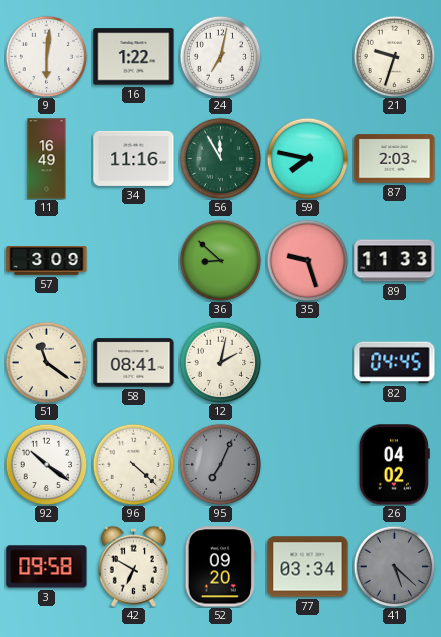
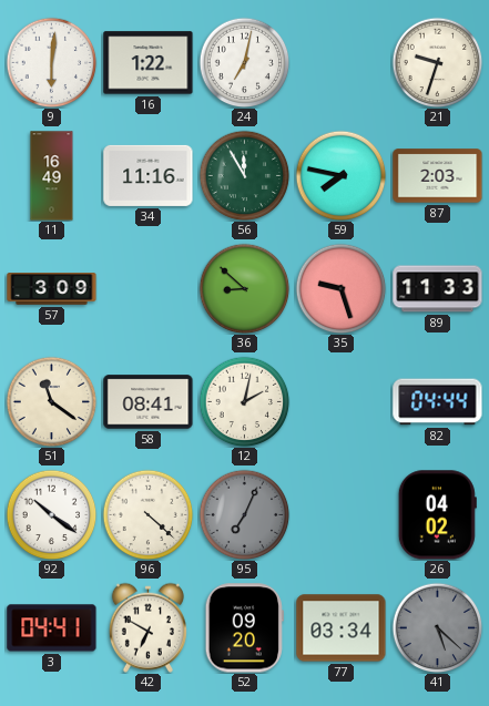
82: 04:45 -> 04:44 (438, 402)
3: 09:58 -> 04:41 (52, 628)
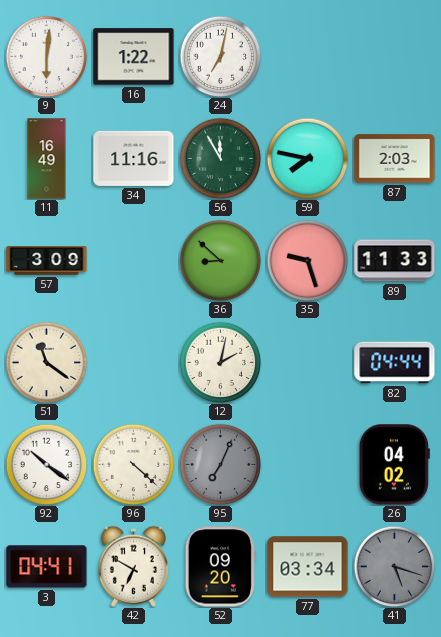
21: 9:33 -> none (437, 62)
58: 08:41 -> none (149, 402)
41: 5:22 -> 5:18 (394, 566)
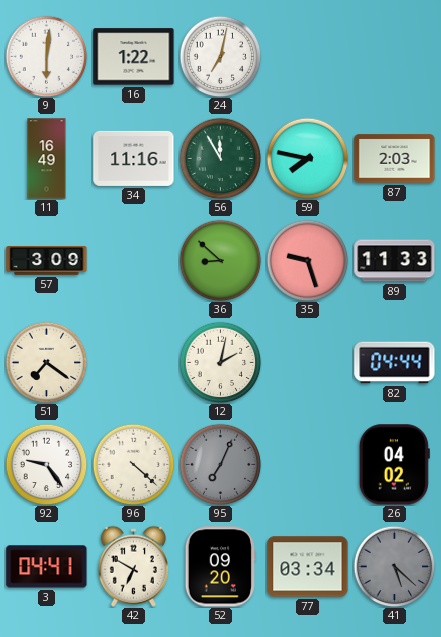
51: 11:21 -> 7:21 (46, 362)
92: 10:21 -> 9:24 (46, 464)
41: 5:18 -> 5:22 (394, 566)
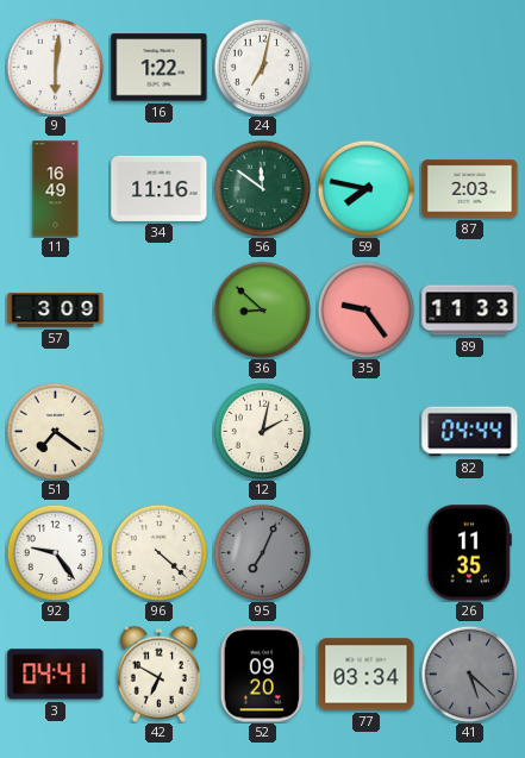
56: 11:55 -> 11:51 (262, 188)
35: 9:27 -> 9:24 (365, 309)
26: 04:02 -> 11:35 (469, 553)
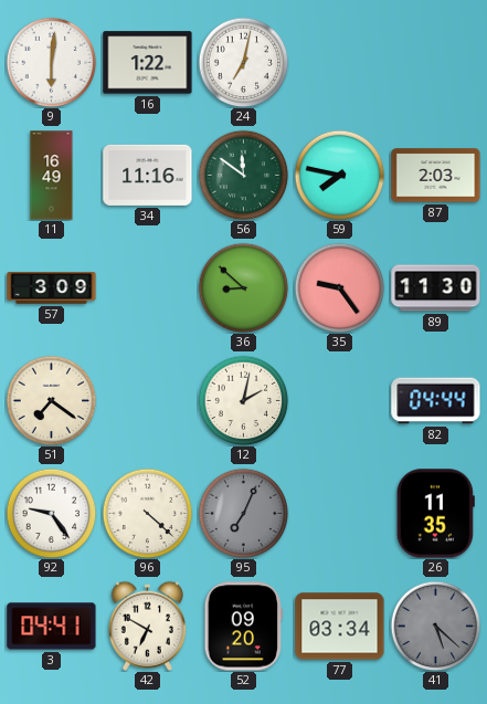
89: 11:33 -> 11:30 (436, 288)
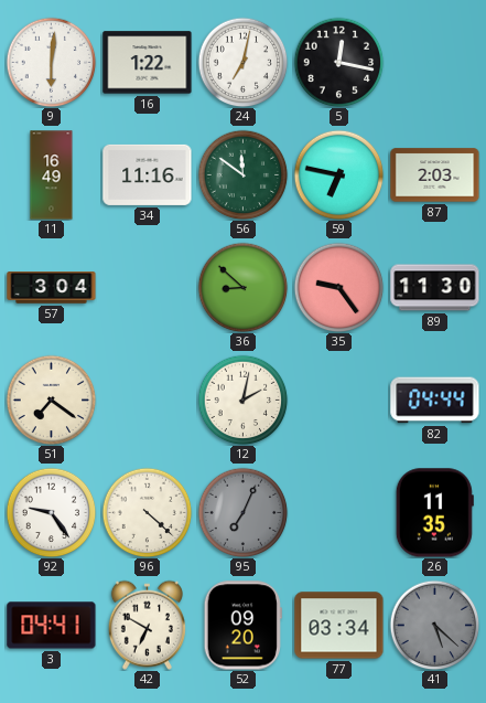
5: none -> 12:17 (338, 62)
59: 7:47 -> 6:47 (338, 174)
57: 3:09 -> 3:04 (52, 288)
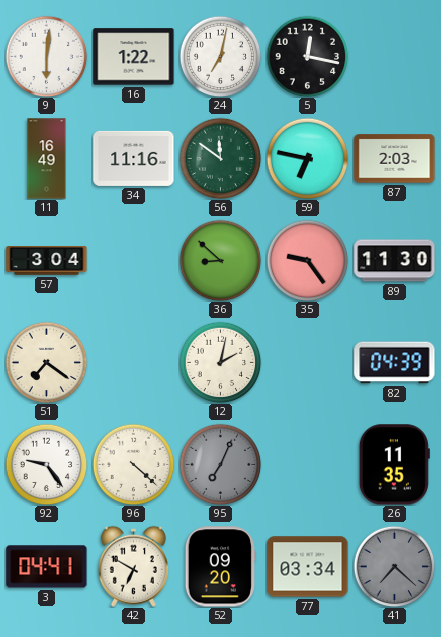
82: 04:44 -> 04:39 (395, 363)
41: 5:22 -> 7:22 (394, 566)
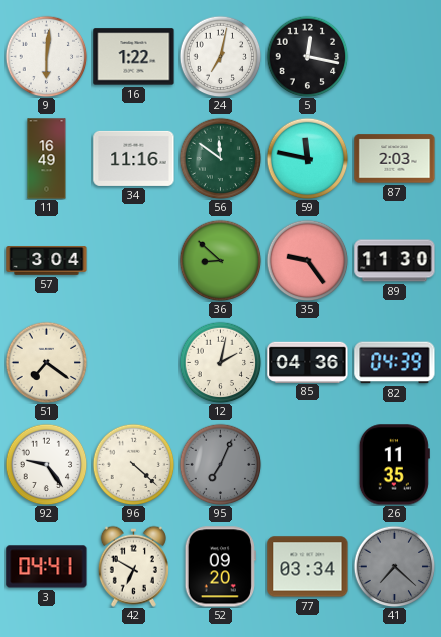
59: 6:47 -> 11:47 (307, 158)
85: none -> 04:36 (308, 362)
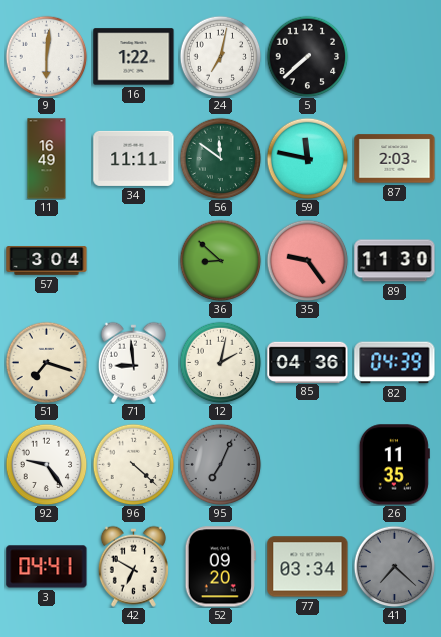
5: 12:17 -> 7:38 (307, 56)
34: 11:16 -> 11:11 (134, 158)
51: 7:21 -> 7:18 (46, 362)
71: none -> 8:59 (133, 362)
